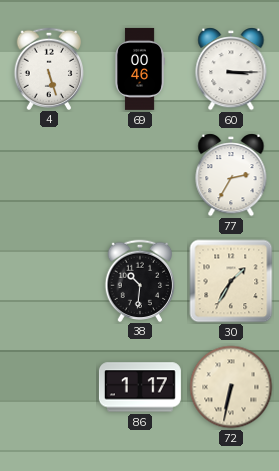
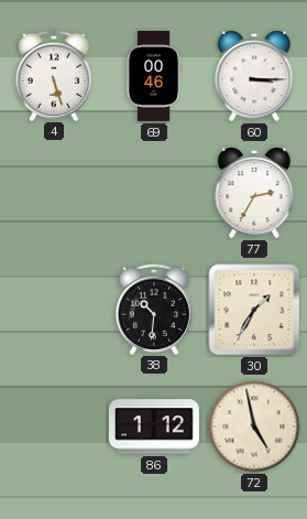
86: 1:17 -> 1:12 (154, 426)
72: 6:32 -> 4:58 (254, 426)
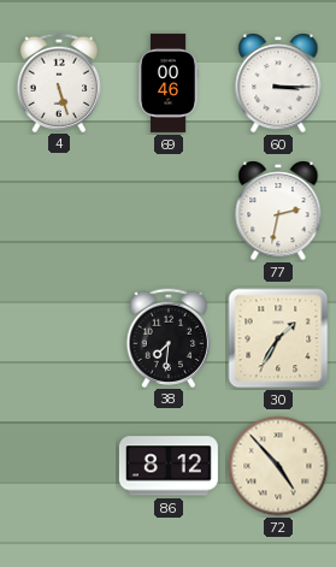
77: 2:35 -> 2:32 (278, 211)
38: 10:31 -> 7:31 (169, 337)
86: 1:12 -> 8:12 (169, 466)
72: 4:58 -> 4:53 (278, 466)
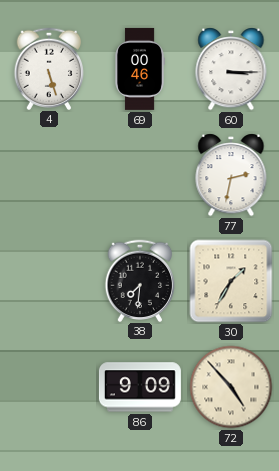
86: 8:12 -> 9:09 (140, 387)
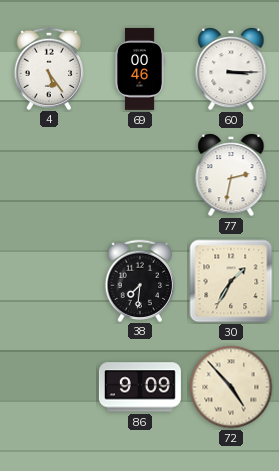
4: 5:27 -> 5:24 (49, 68)
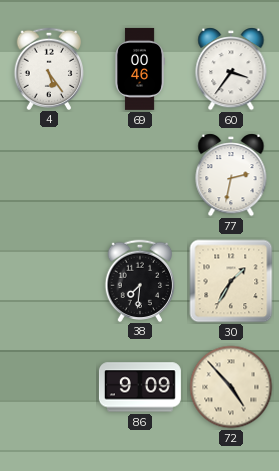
60: 3:15 -> 3:36 (231, 69)
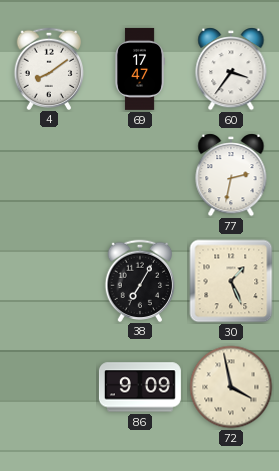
4: 5:24 -> 8:09 (49, 68)
69: 00:46 -> 17:47 (140, 69)
38: 7:31 -> 7:05 (140, 280)
30: 1:35 -> 1:26 (231, 281)
72: 4:53 -> 3:58 (231, 387)
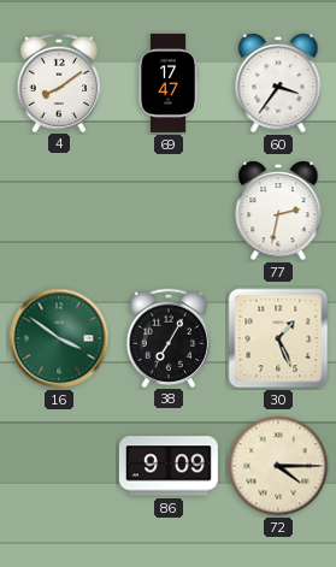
16: none -> 3:51 (59, 338)
72: 3:58 -> 4:15 (278, 466)
